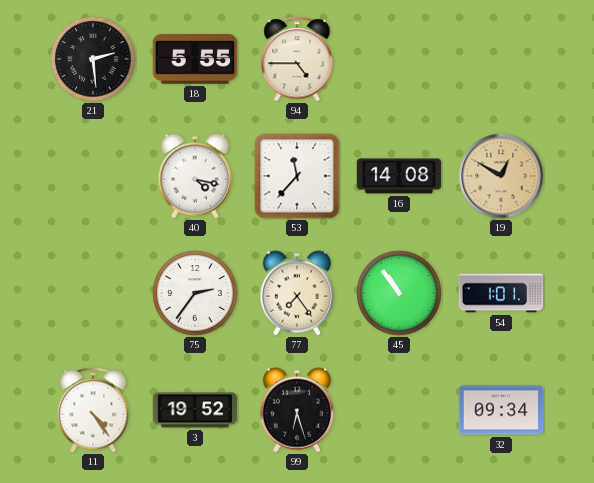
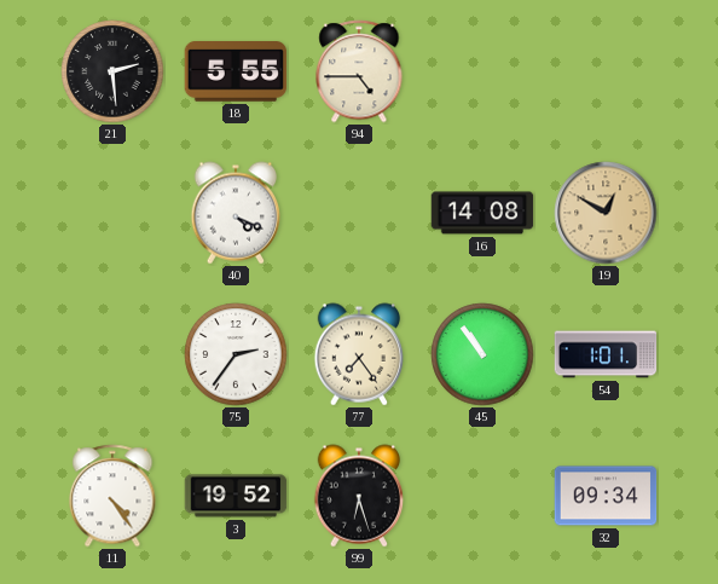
40: 4:17 -> 4:19 (236, 213)
53: 11:37 -> none (297, 176)
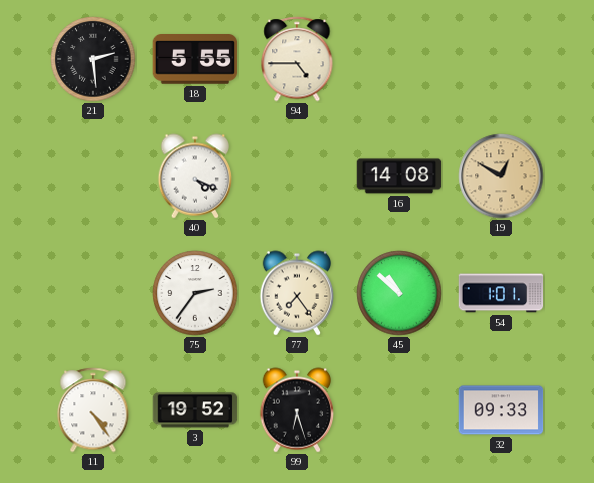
45: 10:54 -> 10:52 (399, 293)
32: 09:34 -> 09:33 (501, 410)
